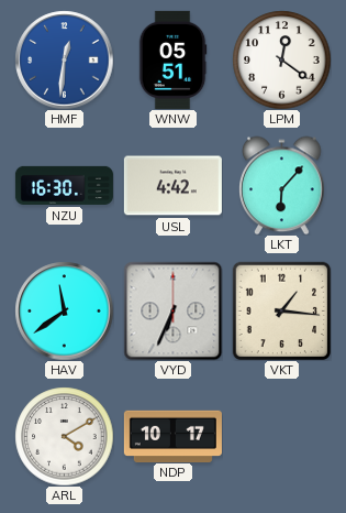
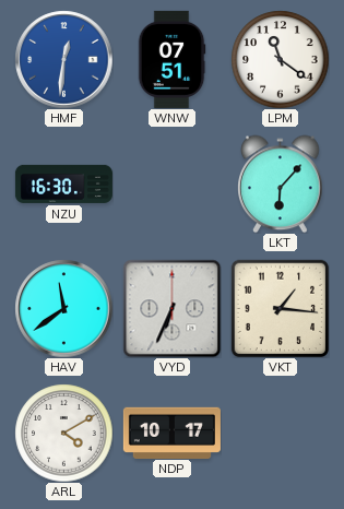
WNW: 05:51 -> 07:51 (171, 59)
LPM: 12:21 -> 11:21 (280, 59)
USL: 4:42 -> none (172, 186)
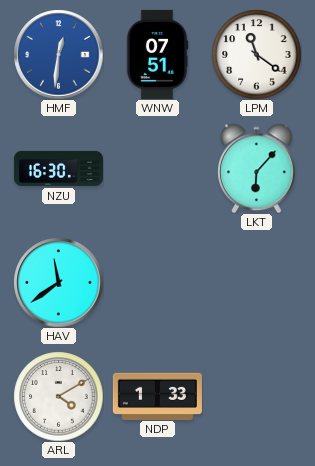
VYD: 6:34 -> none (171, 308)
VKT: 1:16 -> none (280, 308)
NDP: 10:17 -> 1:33 (157, 396)
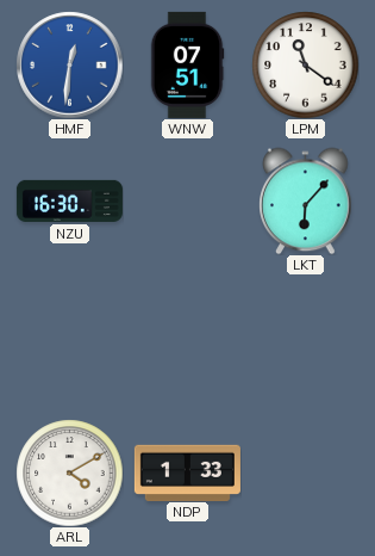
HAV: 11:39 -> none (58, 282)
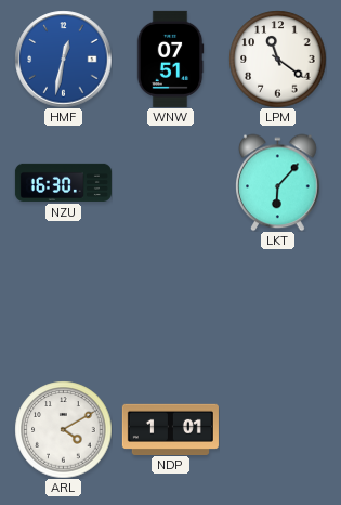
HMF: 12:31 -> 12:32 (63, 59)
NDP: 1:33 -> 1:01 (170, 429)
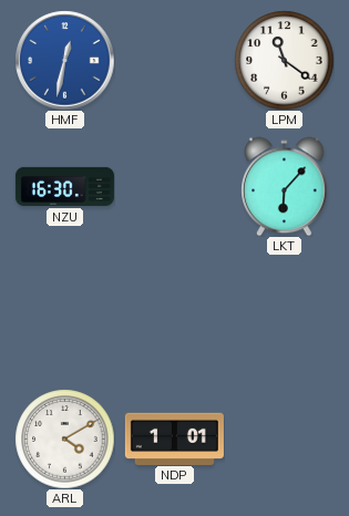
WNW: 07:51 -> none (170, 59)
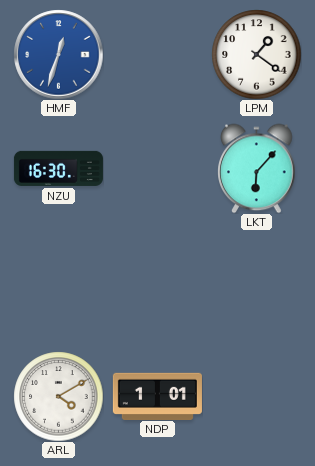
HMF: 12:32 -> 12:33 (58, 54)
LPM: 11:21 -> 1:21 (256, 54)
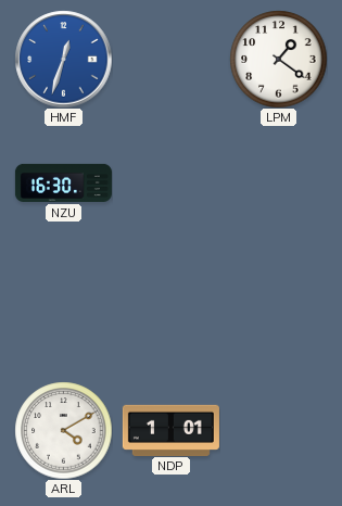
LKT: 6:07 -> none (257, 168)
